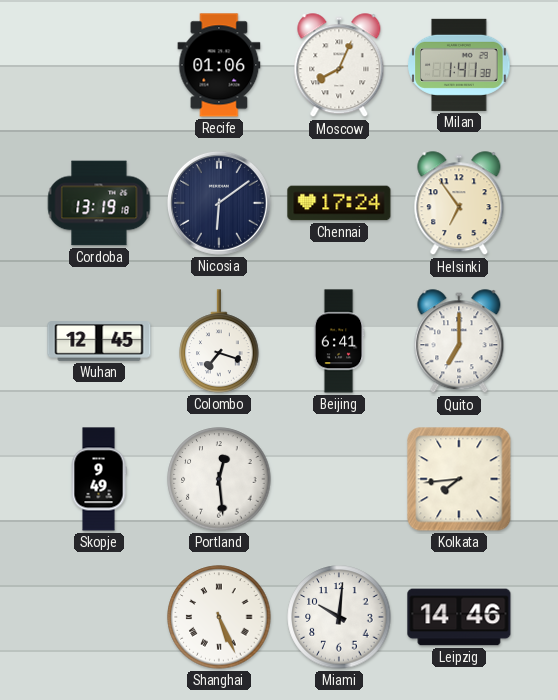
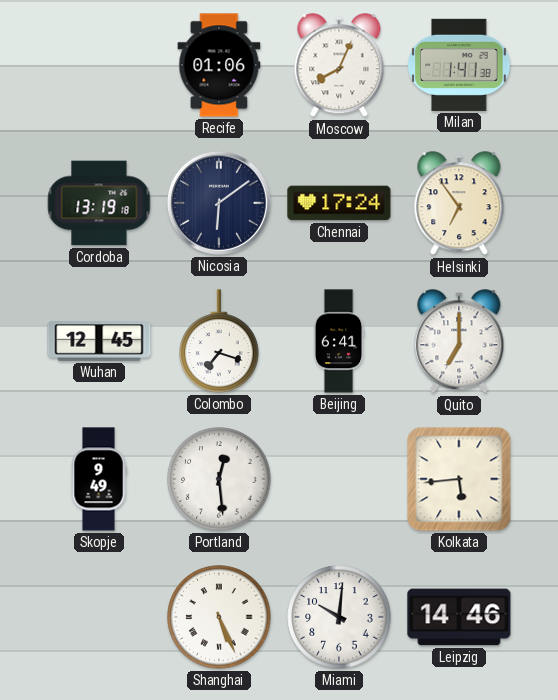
Kolkata: 7:44 -> 5:44 (459, 479)
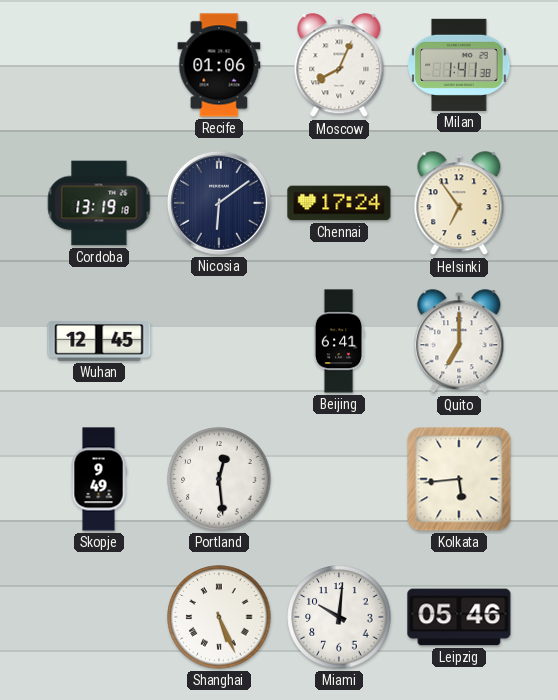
Colombo: 7:18 -> none (219, 341)
Leipzig: 14:46 -> 05:46 (459, 617)
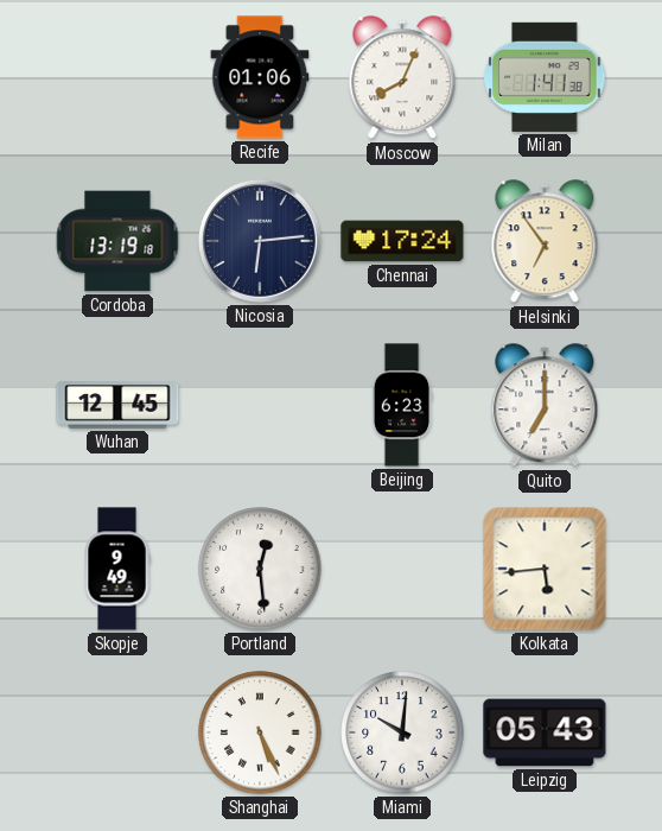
Nicosia: 6:09 -> 6:14 (260, 241)
Beijing: 6:41 -> 6:23 (402, 405)
Leipzig: 05:46 -> 05:43 (545, 732)
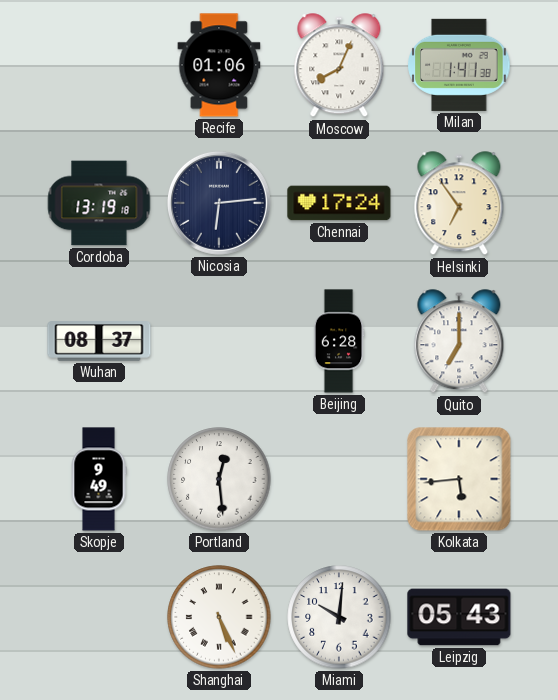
Wuhan: 12:45 -> 08:37 (99, 341)
Beijing: 6:23 -> 6:28 (339, 341)
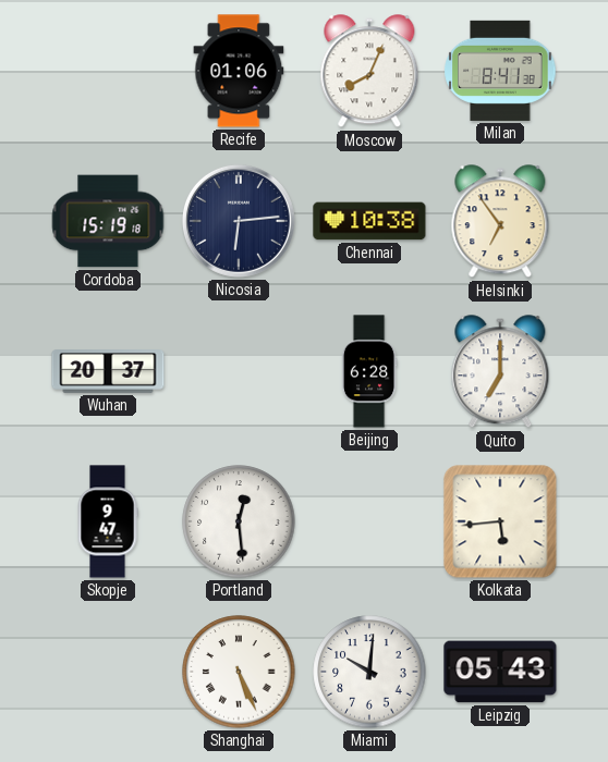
Milan: 1:41 -> 8:41 (500, 71)
Cordoba: 13:19 -> 15:19 (108, 221)
Chennai: 17:24 -> 10:38 (369, 221)
Wuhan: 08:37 -> 20:37 (108, 371)
Skopje: 9:49 -> 9:47 (108, 521)
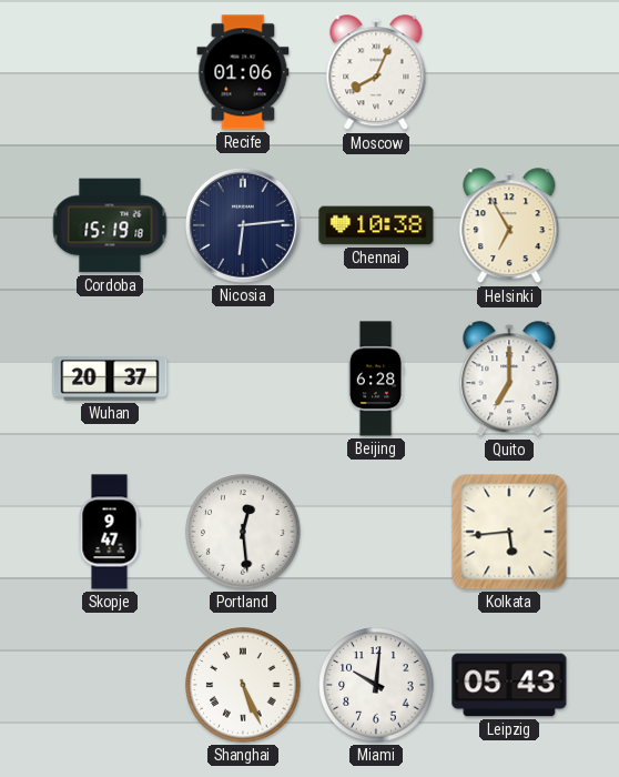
Milan: 8:41 -> none (500, 71)
Helsinki: 6:54 -> 6:55 (509, 226)
